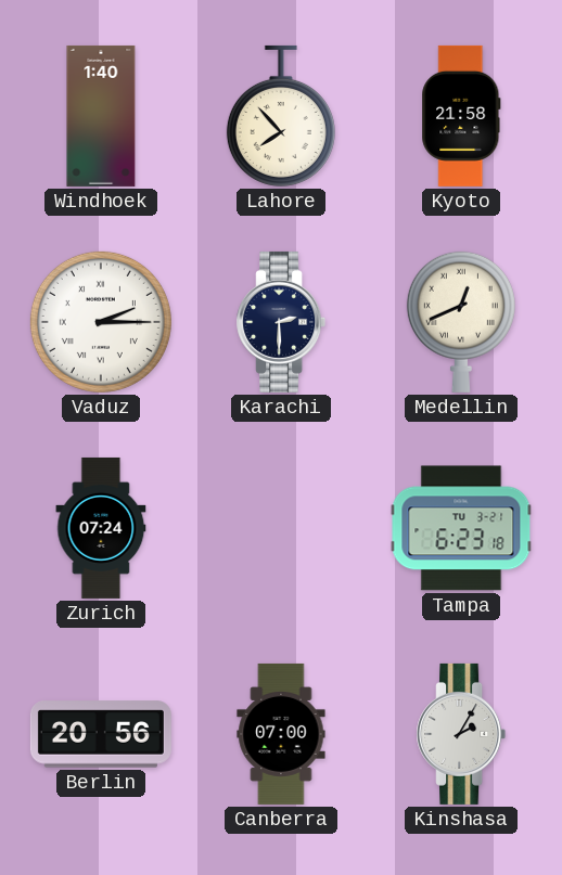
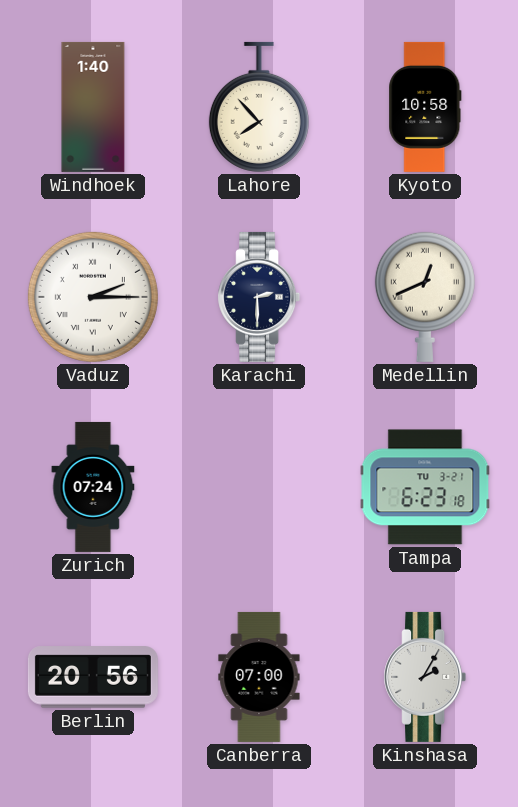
Kyoto: 21:58 -> 10:58 (425, 107)
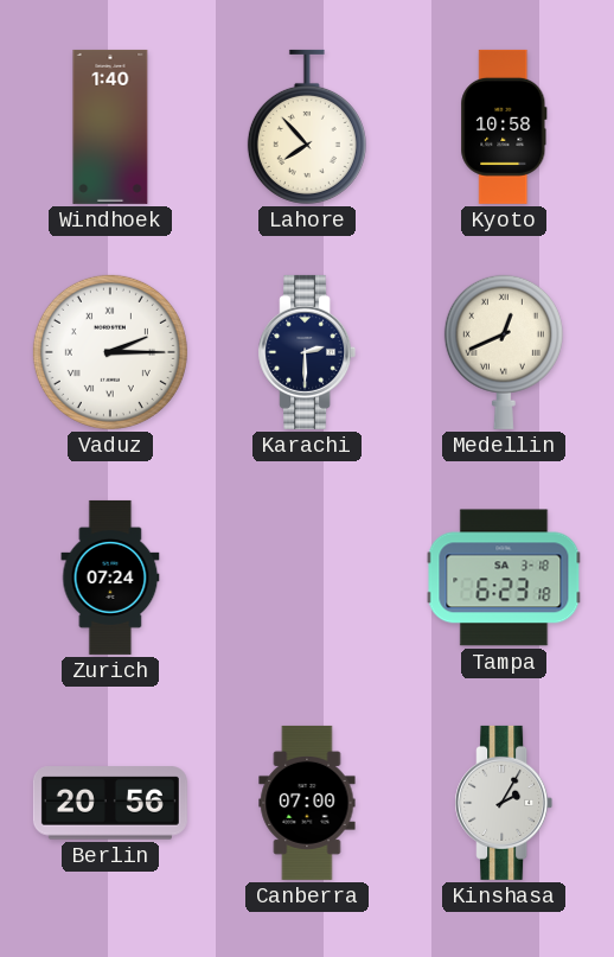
Tampa date: TU 3-21 -> SA 3-18 (504, 578)
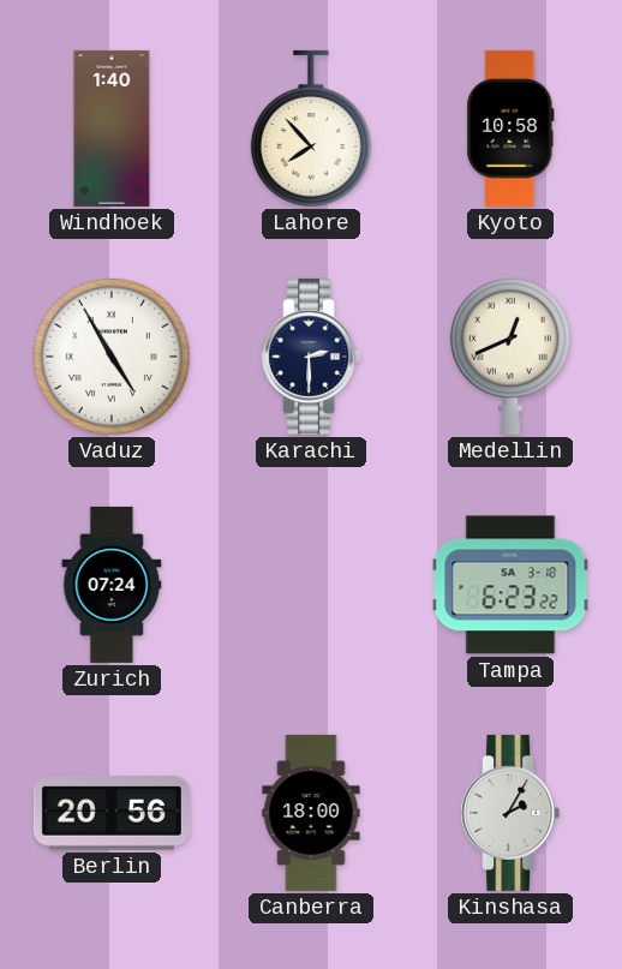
Vaduz: 2:15 -> 4:55 (112, 357)
Tampa: 6:23:18 -> 6:23:22 (510, 585)
Canberra: 07:00 -> 18:00 (311, 813)
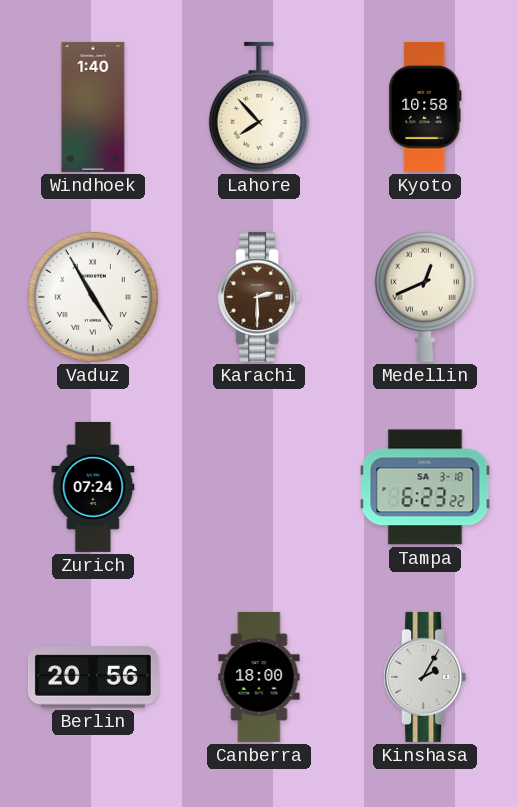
Karachi dial: navy -> brown (259, 297)
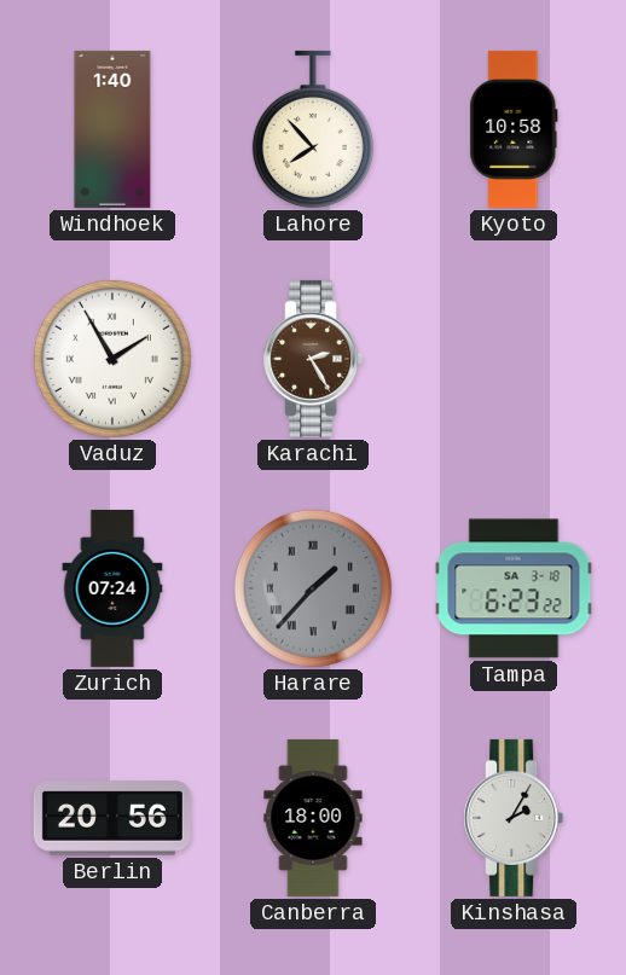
Vaduz: 4:55 -> 1:55 (112, 359)
Karachi: 2:30 -> 2:25 (313, 359)
Medellin: 12:41 -> none (425, 297)
Harare: none -> 1:37 (313, 588)
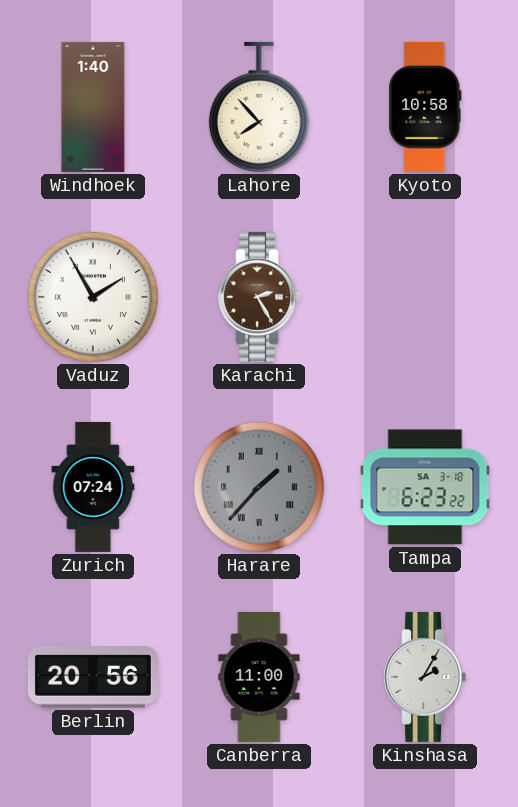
Canberra: 18:00 -> 11:00 (259, 677)
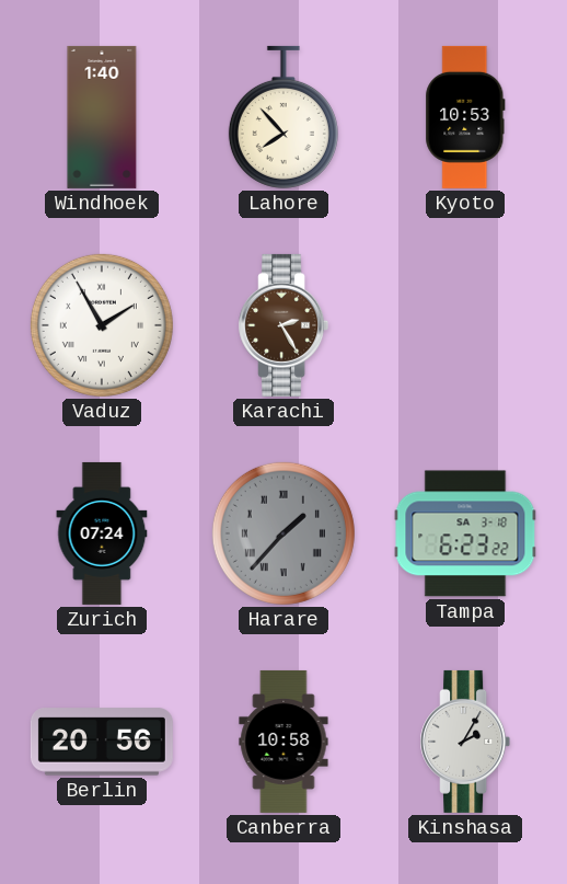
Kyoto: 10:58 -> 10:53 (465, 117)
Canberra: 11:00 -> 10:58 (283, 742)
